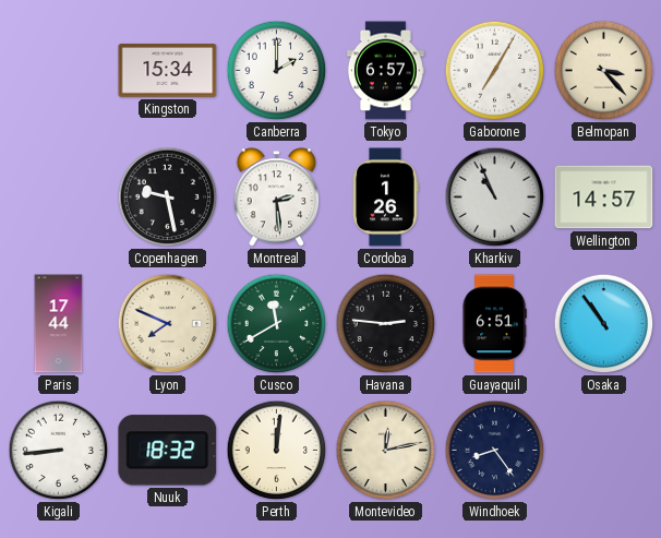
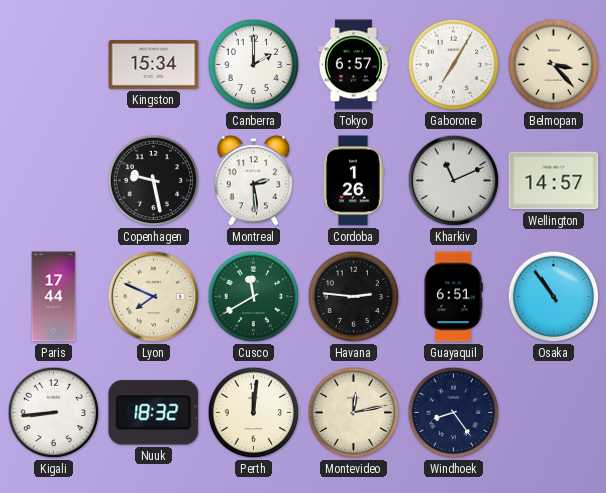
Kharkiv: 10:56 -> 11:11 (454, 181)
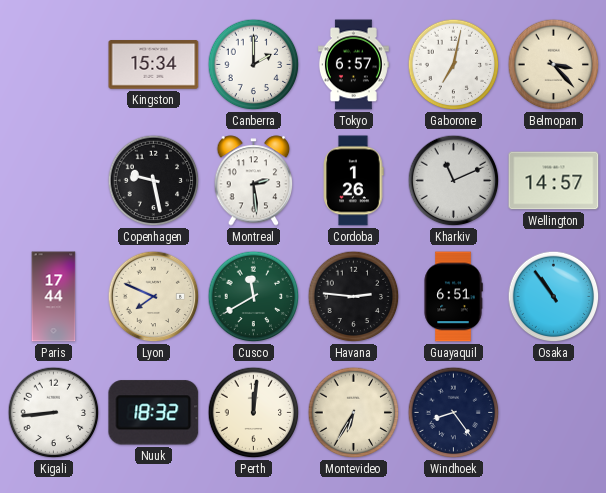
Gaborone: 7:05 -> 7:02 (454, 65)
Montevideo: 12:13 -> 6:35 (354, 413)
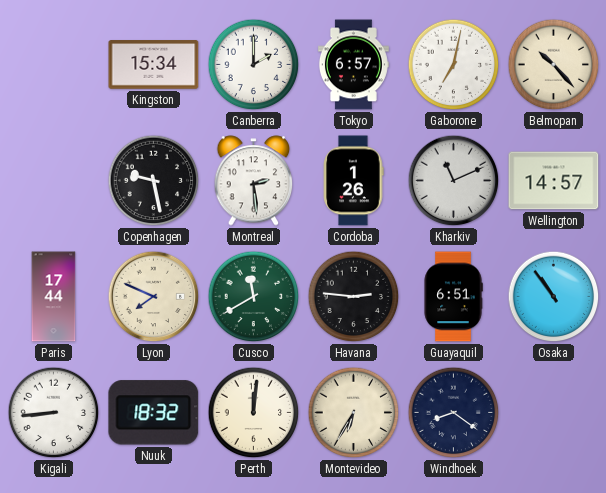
Belmopan: 3:23 -> 10:23 (554, 65)
Windhoek: 8:24 -> 8:21 (454, 413)
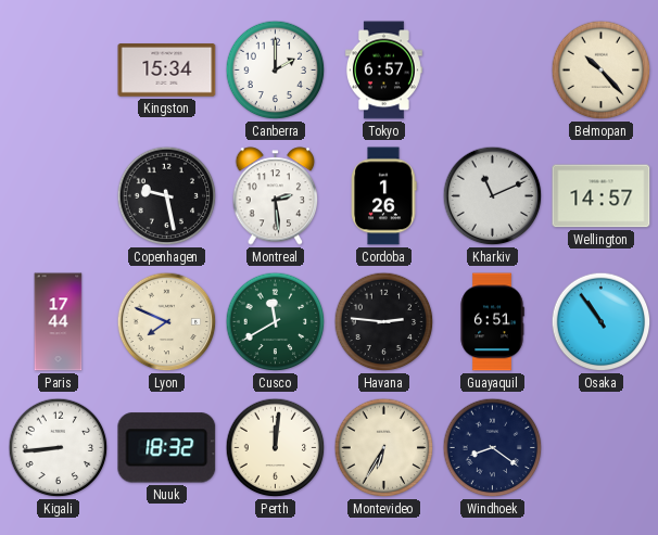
Gaborone: 7:02 -> none (454, 65)
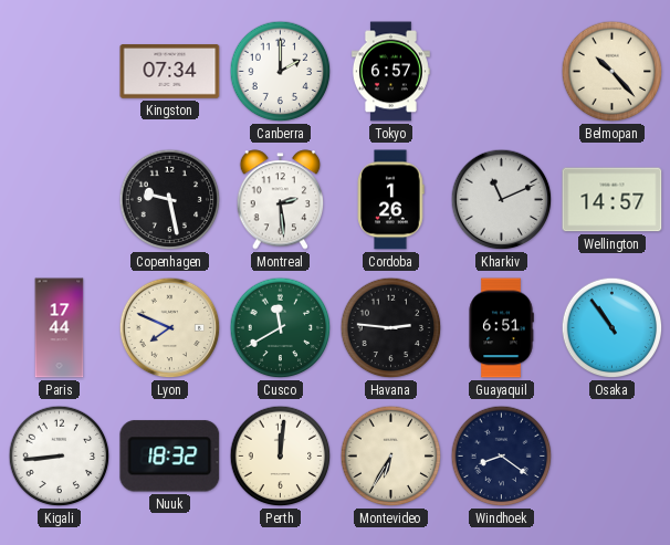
Kingston: 15:34 -> 07:34 (170, 72)
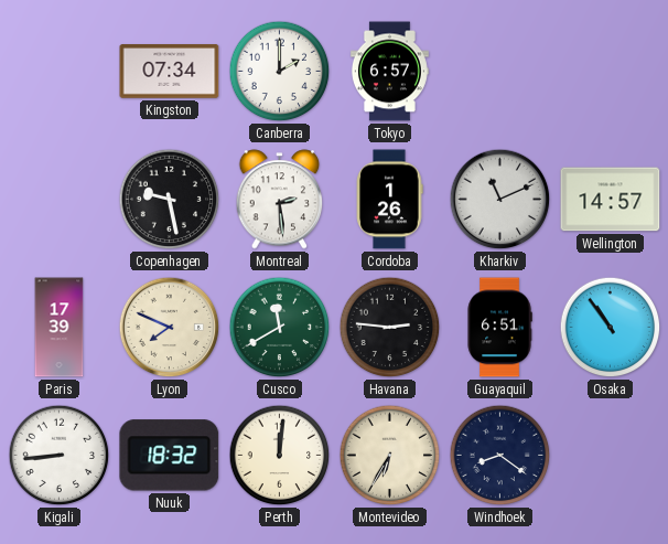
Belmopan: 10:23 -> none (613, 72)
Paris: 17:44 -> 17:39 (60, 328)
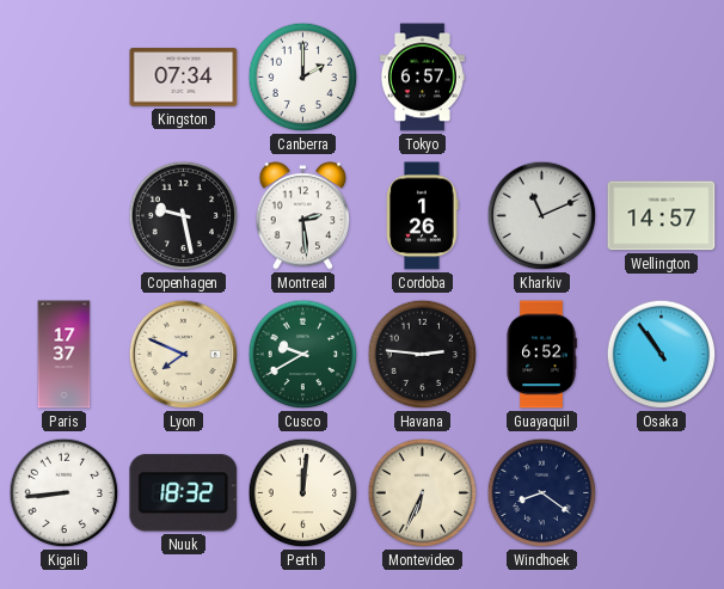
Paris: 17:39 -> 17:37 (65, 355)
Cusco: 11:40 -> 9:40 (303, 355)
Guayaquil: 6:51 -> 6:52 (541, 355)
Montevideo: 6:35 -> 6:34 (423, 493)
